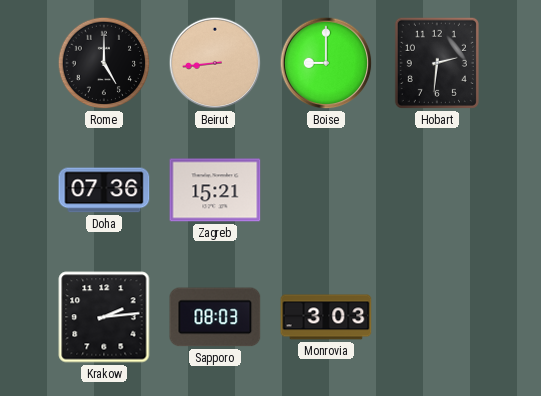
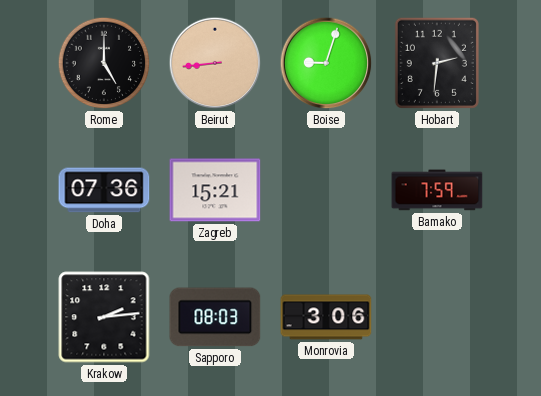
Boise: 9:00 -> 9:03 (326, 63)
Bamako: none -> 7:59 (437, 190)
Monrovia: 3:03 -> 3:06 (326, 317)
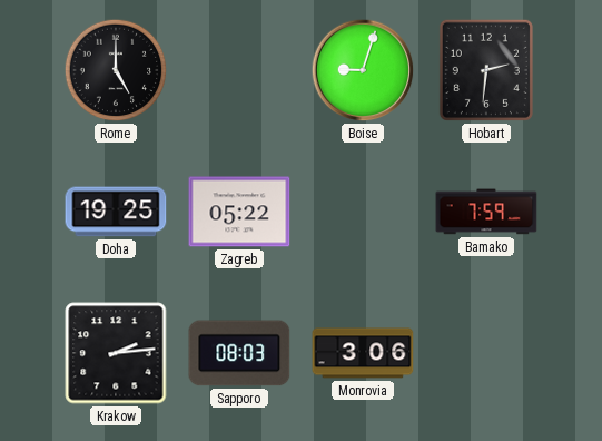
Beirut: 8:44 -> none (215, 63)
Doha: 07:36 -> 19:25 (116, 212)
Zagreb: 15:21 -> 05:22 (239, 212)
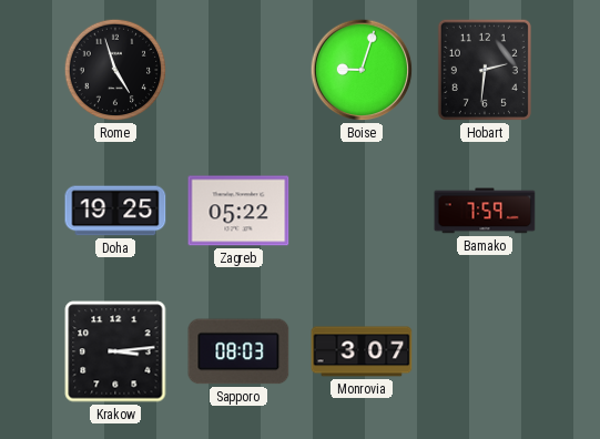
Rome: 5:00 -> 4:57 (115, 70)
Krakow: 2:14 -> 3:14 (115, 351)
Monrovia: 3:06 -> 3:07 (362, 351)
